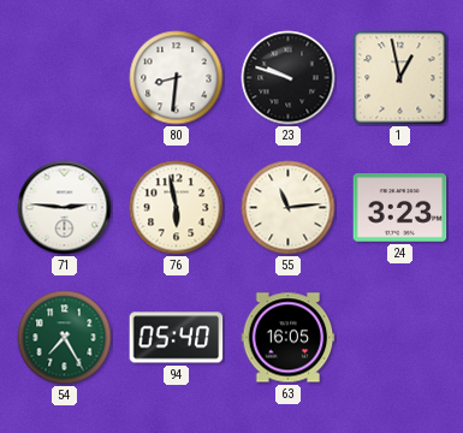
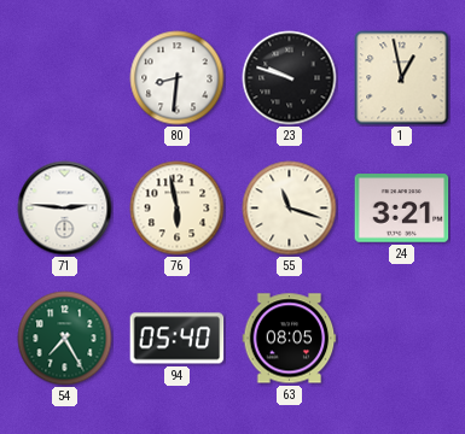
55: 11:14 -> 11:18 (290, 209)
24: 3:23 -> 3:21 (402, 209)
63: 16:05 -> 08:05 (290, 339)
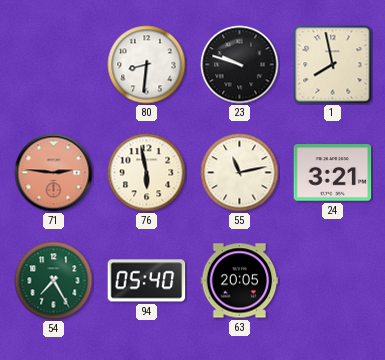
1: 12:58 -> 7:58 (333, 65)
71 dial: white -> salmon (54, 173)
55: 11:18 -> 11:13 (240, 173)
63: 08:05 -> 20:05 (240, 281)
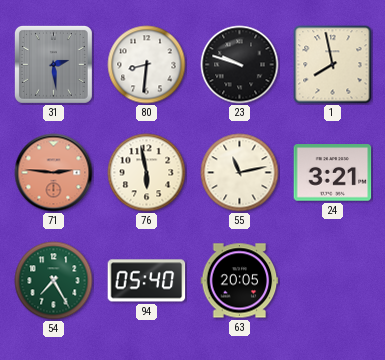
31: none -> 2:29 (53, 64)
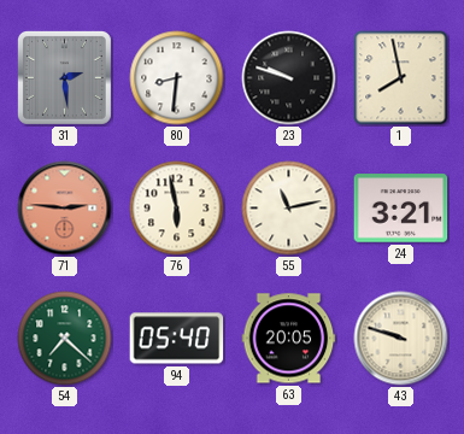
54: 7:25 -> 7:22 (65, 339)
43: none -> 9:48 (401, 339)
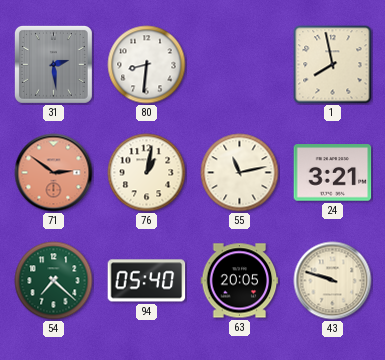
23: 9:48 -> none (289, 78)
71: 2:46 -> 2:51 (54, 173)
76: 5:58 -> 1:02 (147, 173)
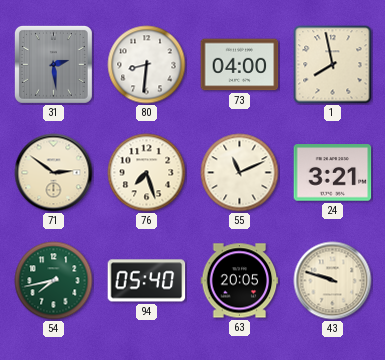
73: none -> 04:00 (240, 65)
71 dial: salmon -> cream (54, 173)
76: 1:02 -> 7:27 (147, 173)
55: 11:13 -> 11:11 (240, 173)
54: 7:22 -> 7:43 (54, 281)
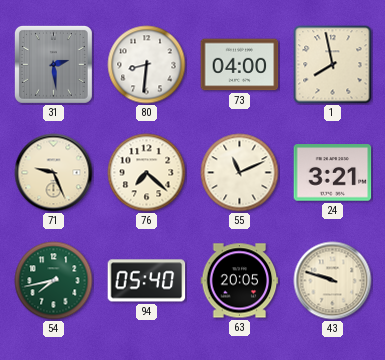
71: 2:51 -> 9:26 (54, 173)
76: 7:27 -> 7:22 (147, 173)
